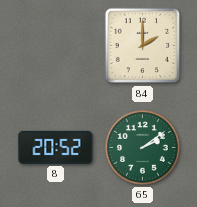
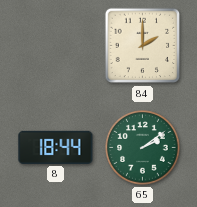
8: 20:52 -> 18:44 (56, 147)
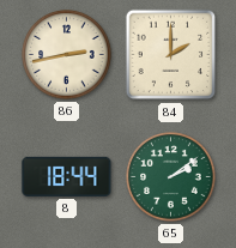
86: none -> 2:43 (67, 55)
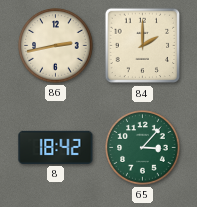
8: 18:44 -> 18:42 (56, 147)
65: 2:09 -> 3:07 (143, 148)
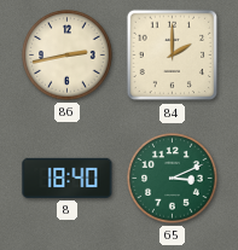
8: 18:42 -> 18:40 (68, 178)
65: 3:07 -> 3:11 (173, 179)
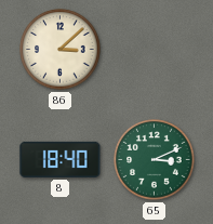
86: 2:43 -> 3:08 (61, 50)
84: 2:00 -> none (173, 56)
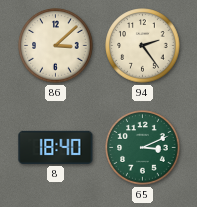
94: none -> 2:24 (143, 46)
